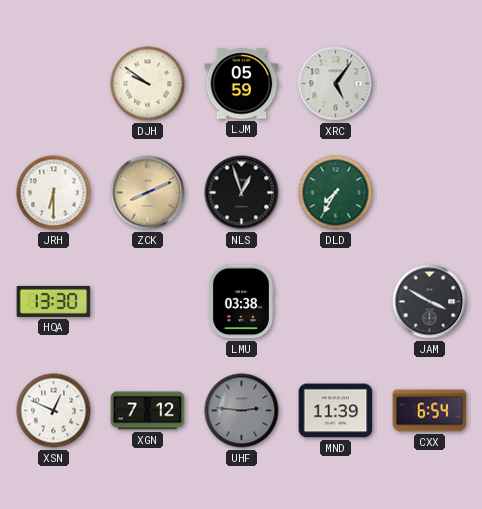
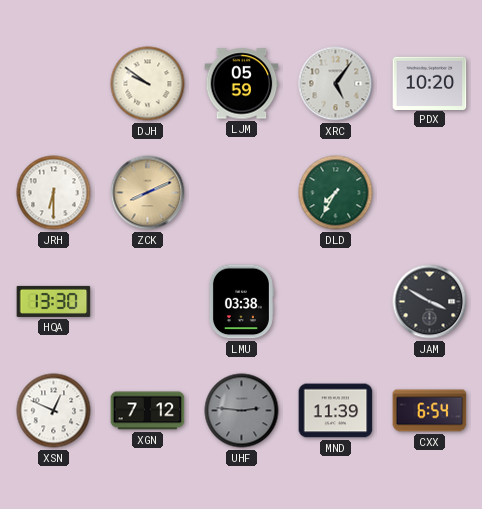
PDX: none -> 10:20 (430, 83)
NLS: 12:57 -> none (242, 193)
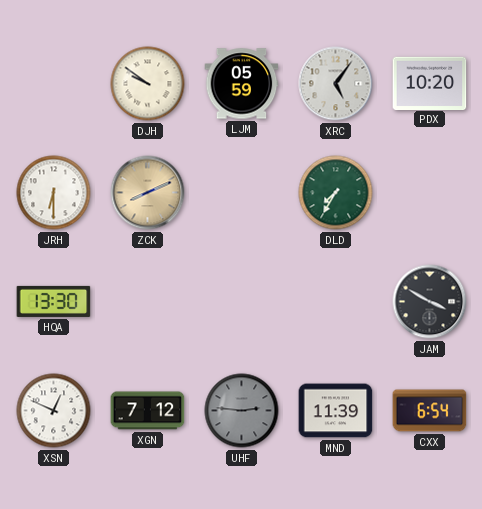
LMU: 03:38 -> none (241, 302)
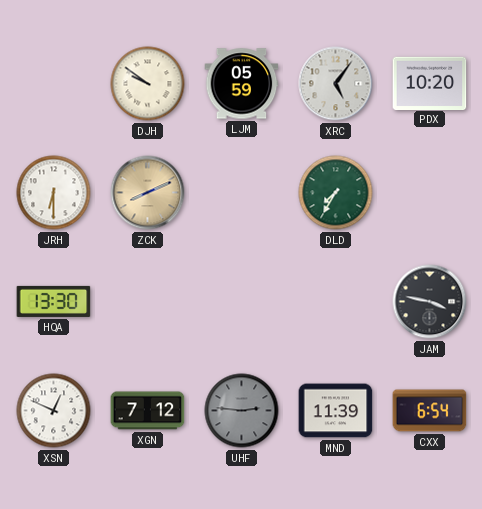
JAM: 3:50 -> 3:47 (430, 302)
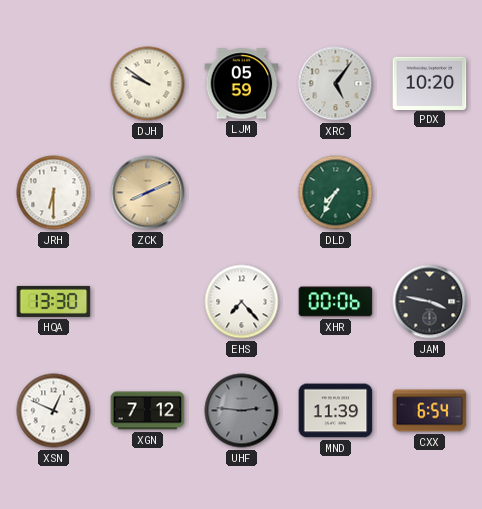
EHS: none -> 7:23 (242, 302)
XHR: none -> 00:06 (336, 302)
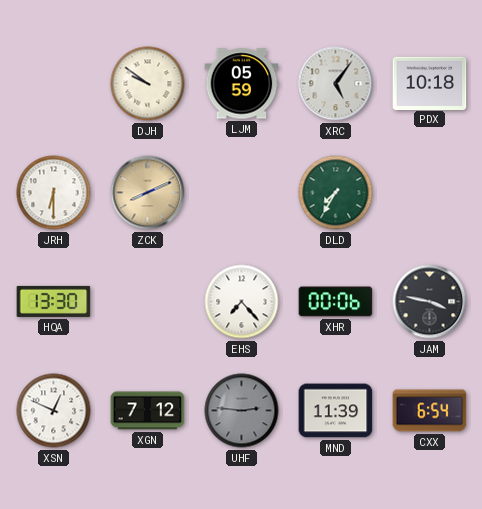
PDX: 10:20 -> 10:18 (430, 83)
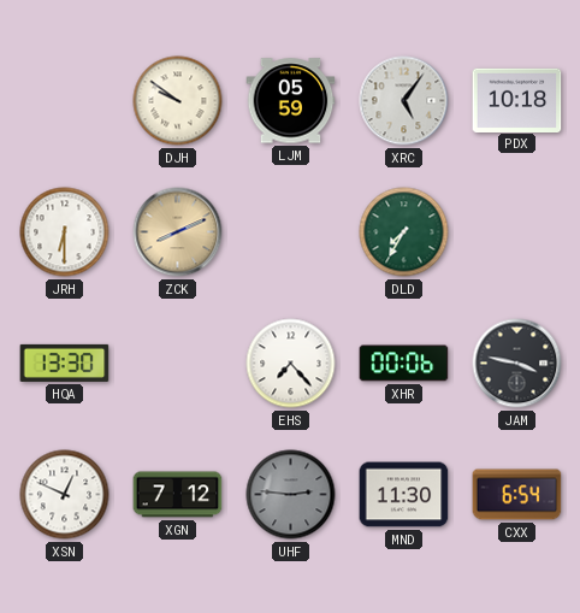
MND: 11:39 -> 11:30 (404, 495)
